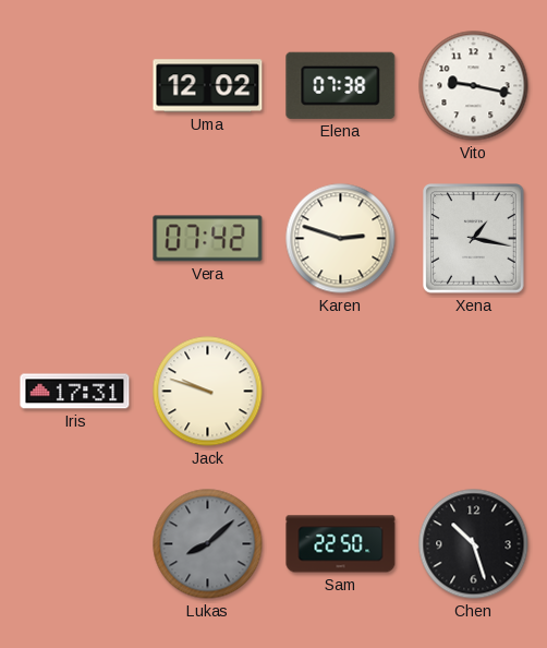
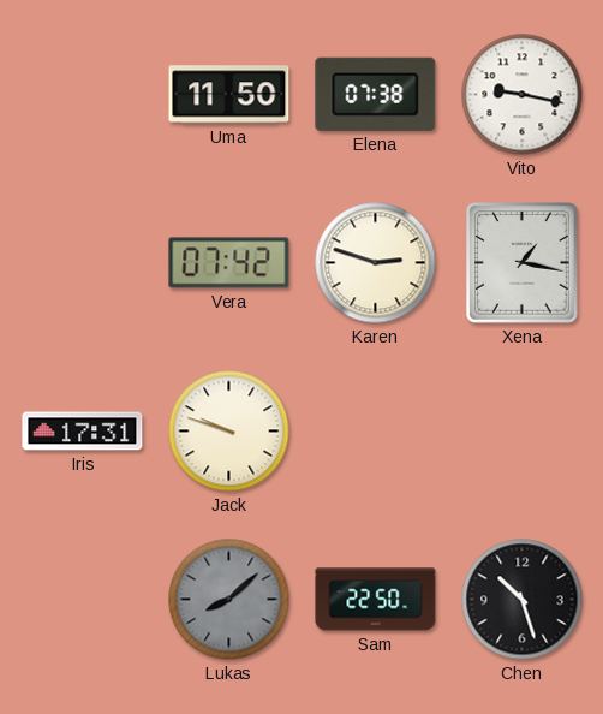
Uma: 12:02 -> 11:50 (229, 95)
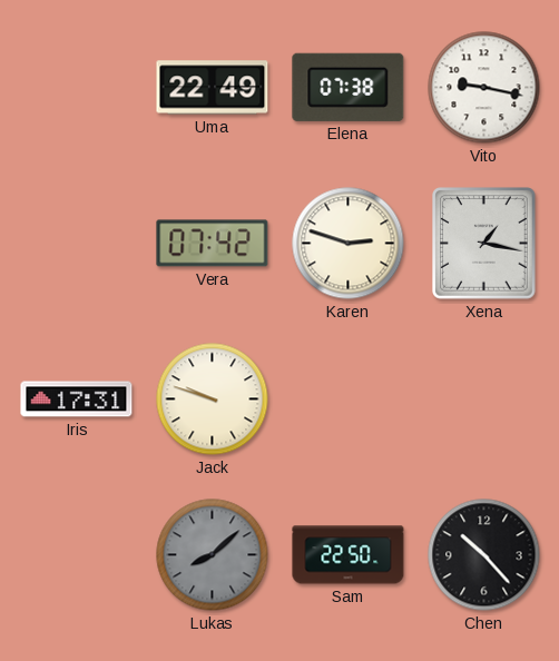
Uma: 11:50 -> 22:49 (213, 88)
Chen: 10:27 -> 10:23 (484, 555)
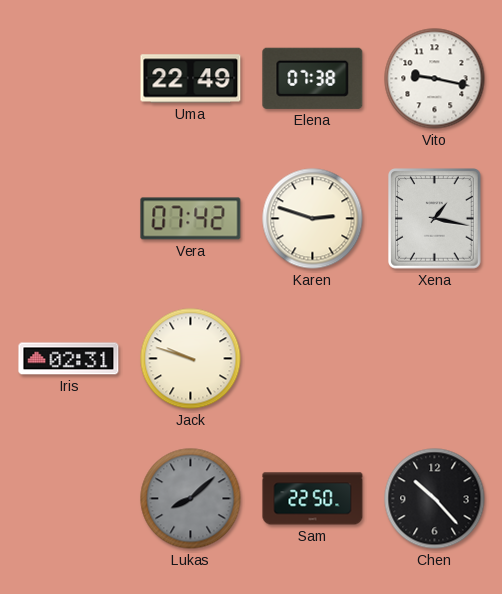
Iris: 17:31 -> 02:31 (69, 359)
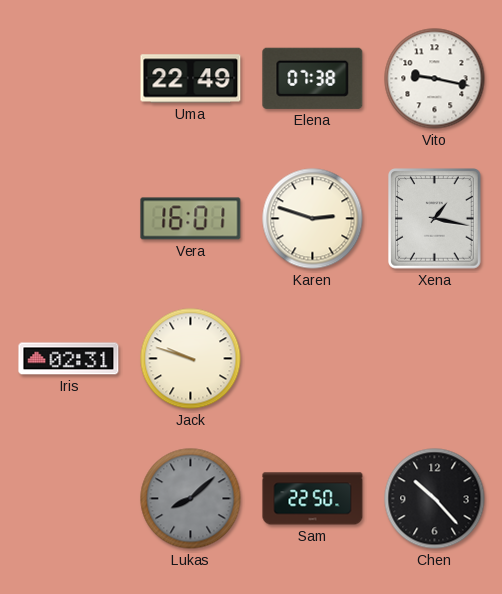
Vera: 07:42 -> 16:01 (191, 219)
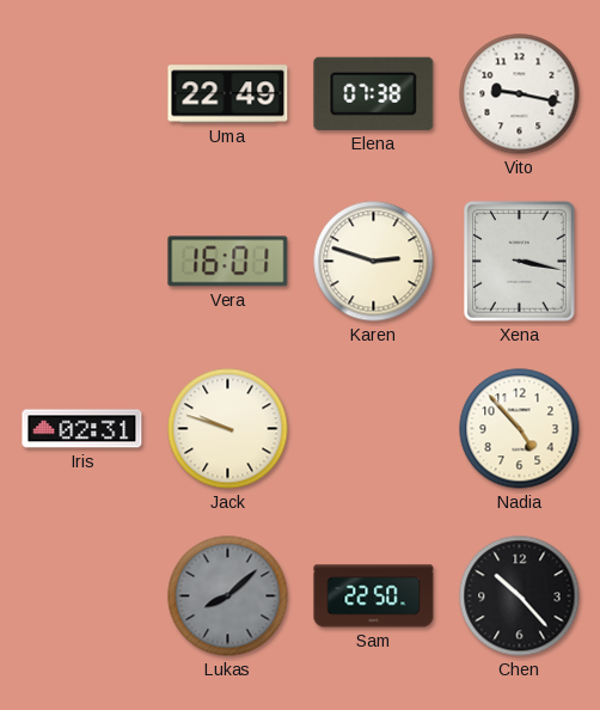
Xena: 1:17 -> 3:17 (520, 262)
Nadia: none -> 4:53 (520, 429)
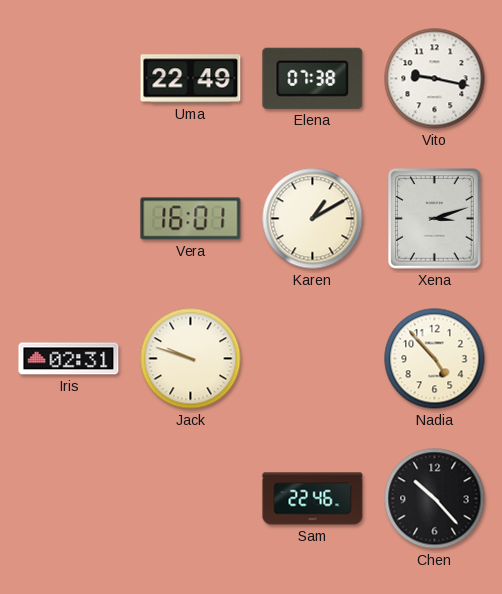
Karen: 2:48 -> 1:10 (313, 219)
Xena: 3:17 -> 3:12 (435, 219)
Lukas: 8:08 -> none (228, 596)
Sam: 22:50 -> 22:46 (313, 499)
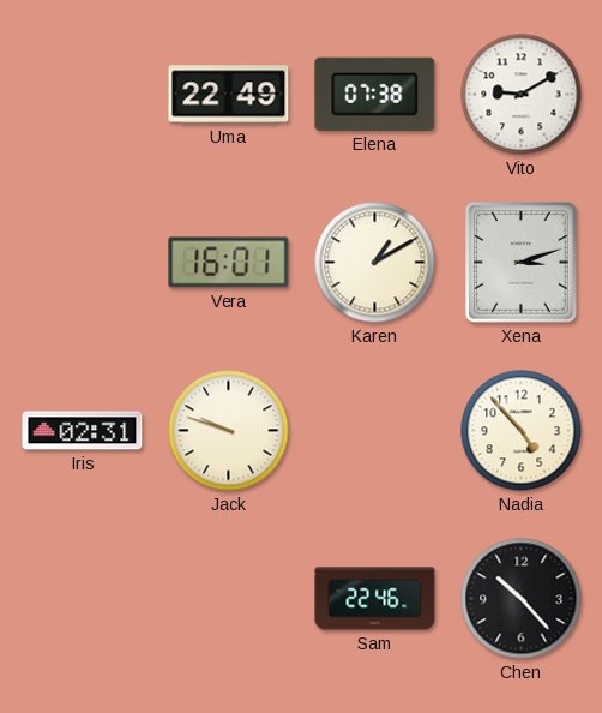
Vito: 9:17 -> 9:10 (522, 95)
